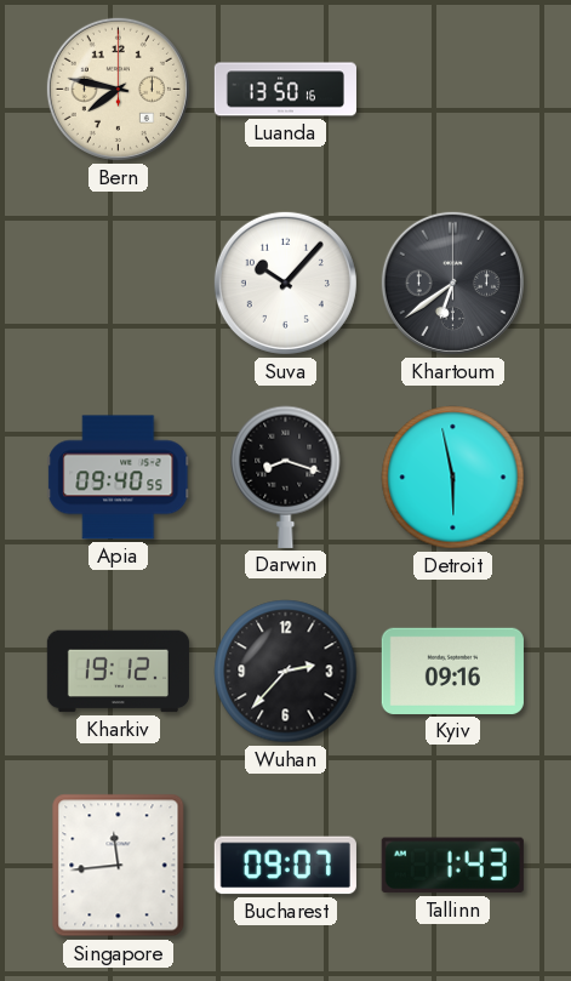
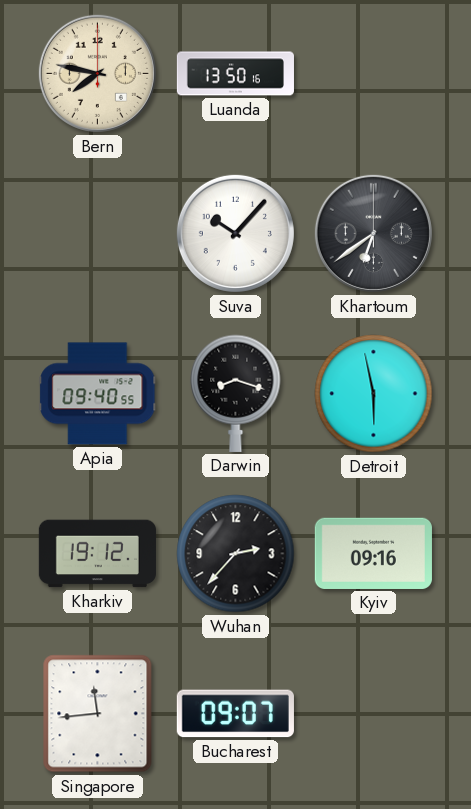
Tallinn: 1:43 -> none (452, 866)
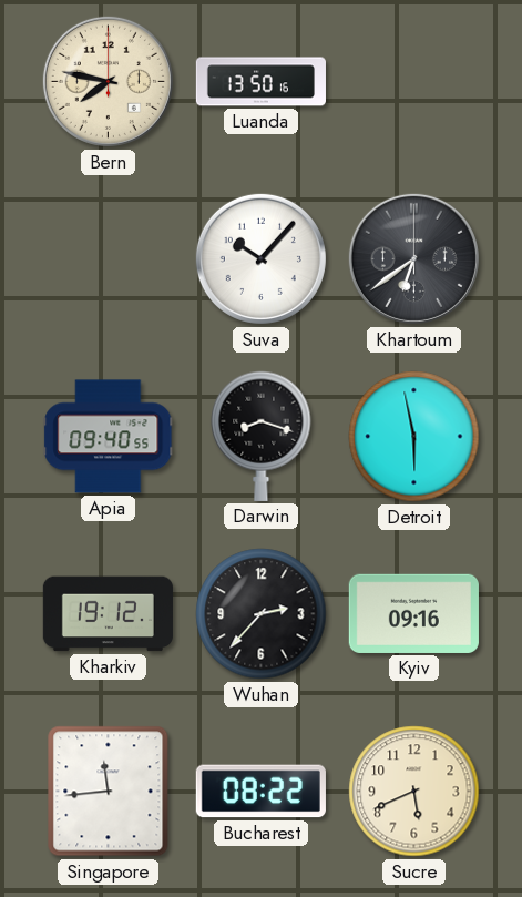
Bucharest: 09:07 -> 08:22 (260, 792)
Sucre: none -> 5:41 (414, 792)
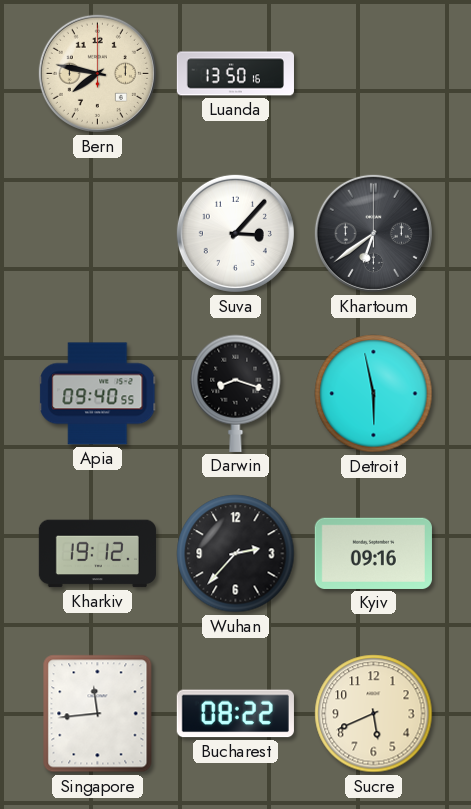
Suva: 10:07 -> 3:07 (235, 233)
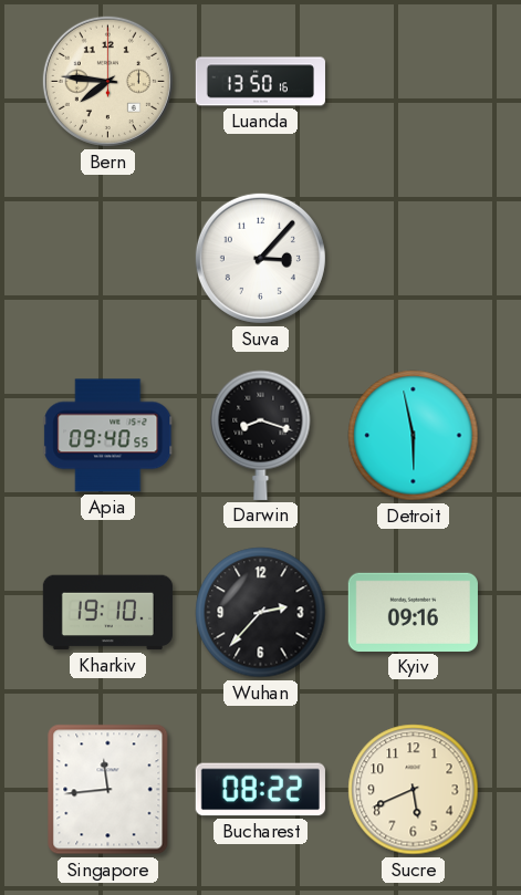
Bern: 7:47 -> 7:46 (107, 81)
Khartoum: 6:39 -> none (373, 233)
Kharkiv: 19:12 -> 19:10 (107, 613)
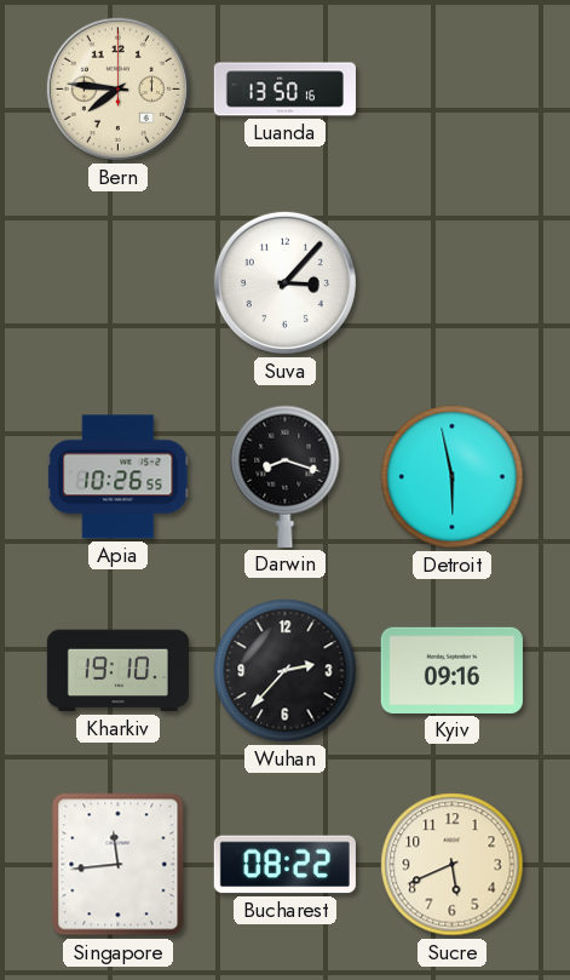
Apia: 09:40 -> 10:26 (119, 477)
